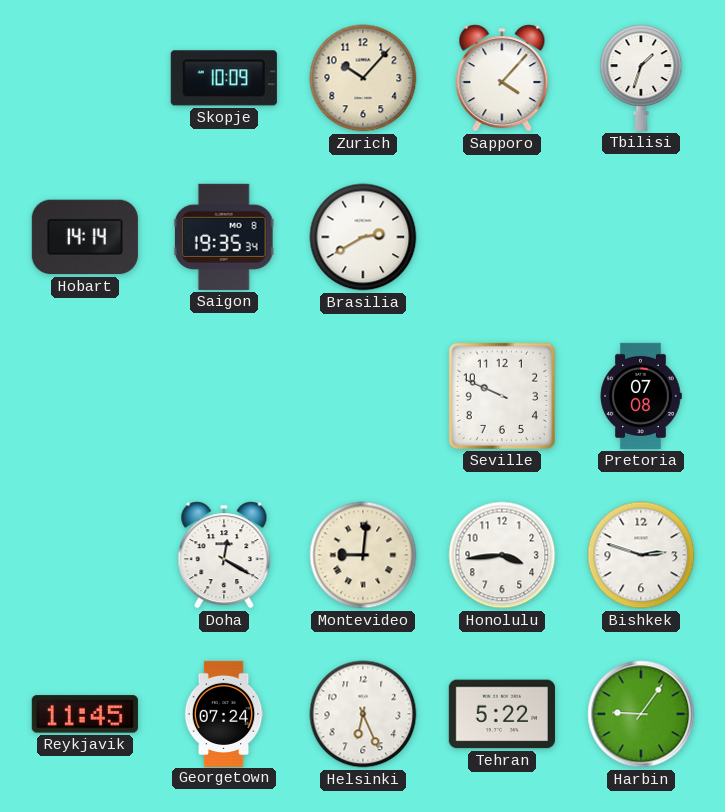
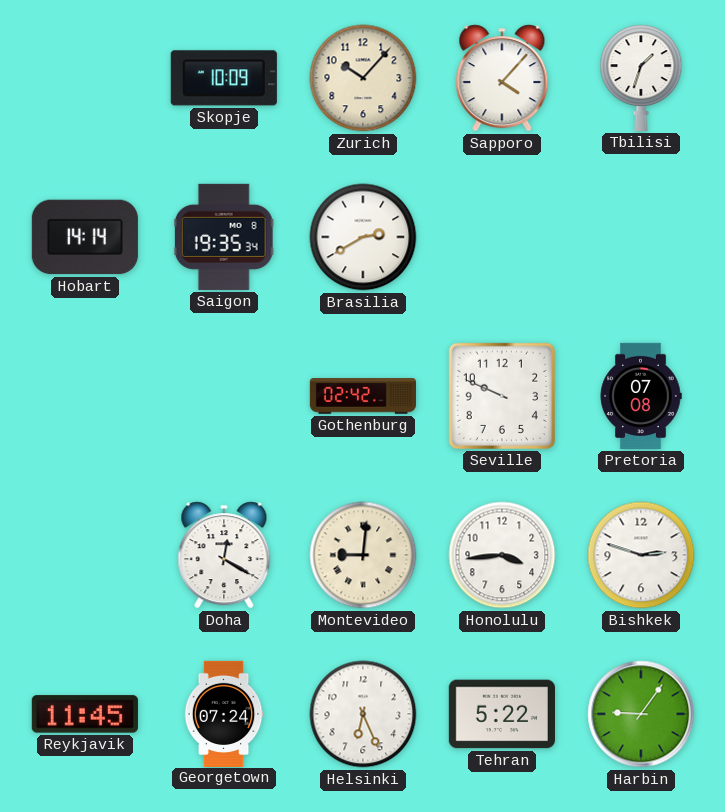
Gothenburg: none -> 02:42 (363, 396)
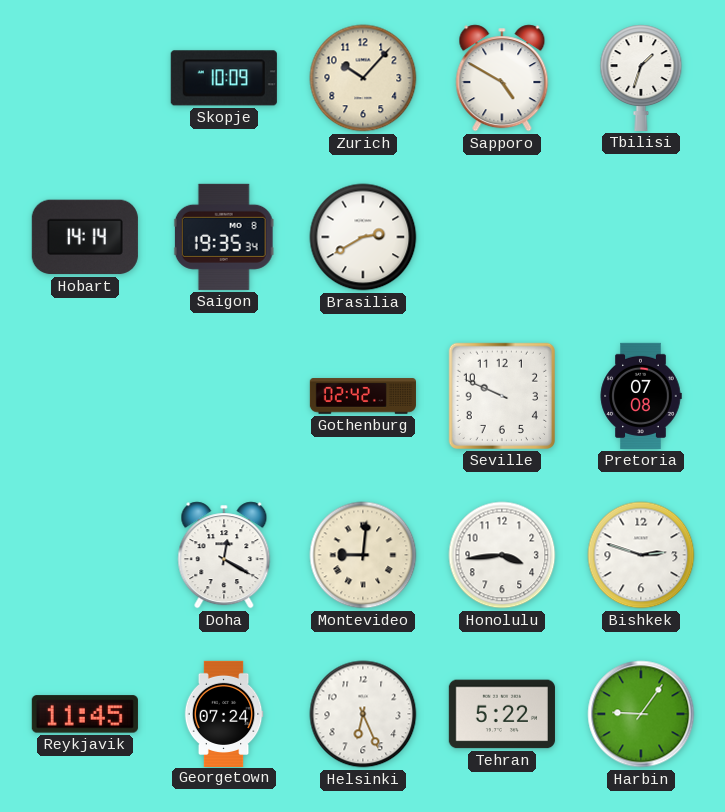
Sapporo: 4:07 -> 4:50 (502, 78)
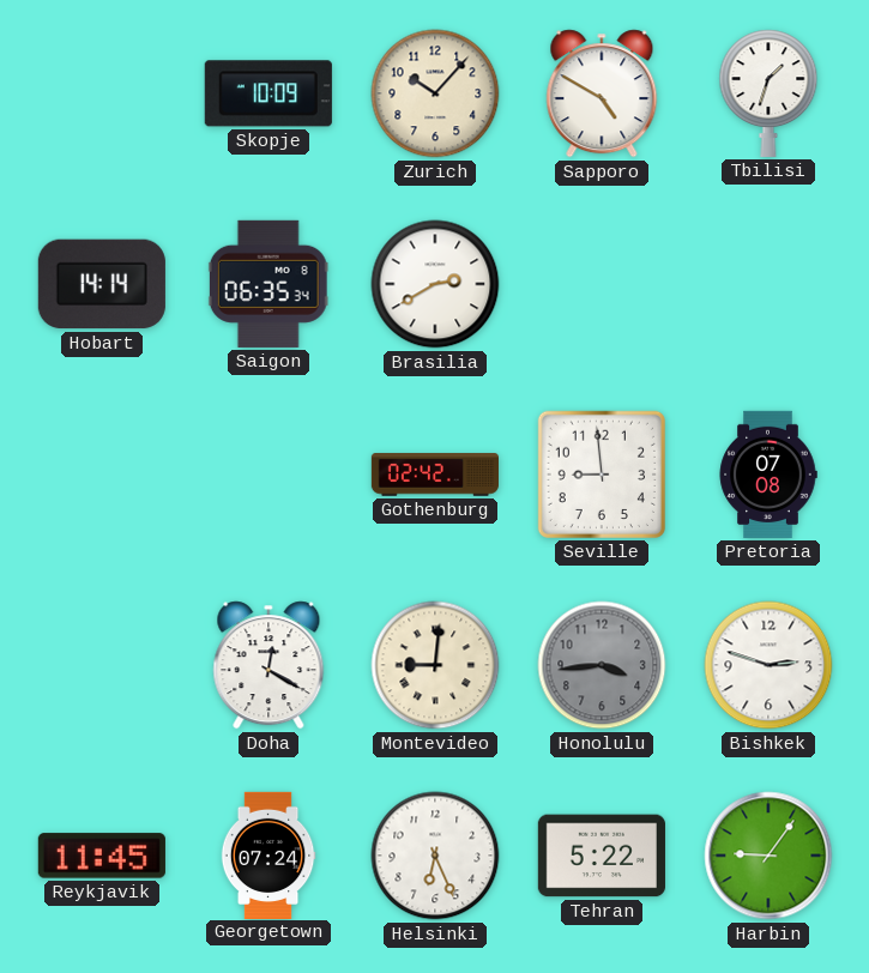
Saigon: 19:35 -> 06:35 (268, 284)
Seville: 9:49 -> 8:59 (602, 475)
Honolulu dial: white -> grey (602, 665)
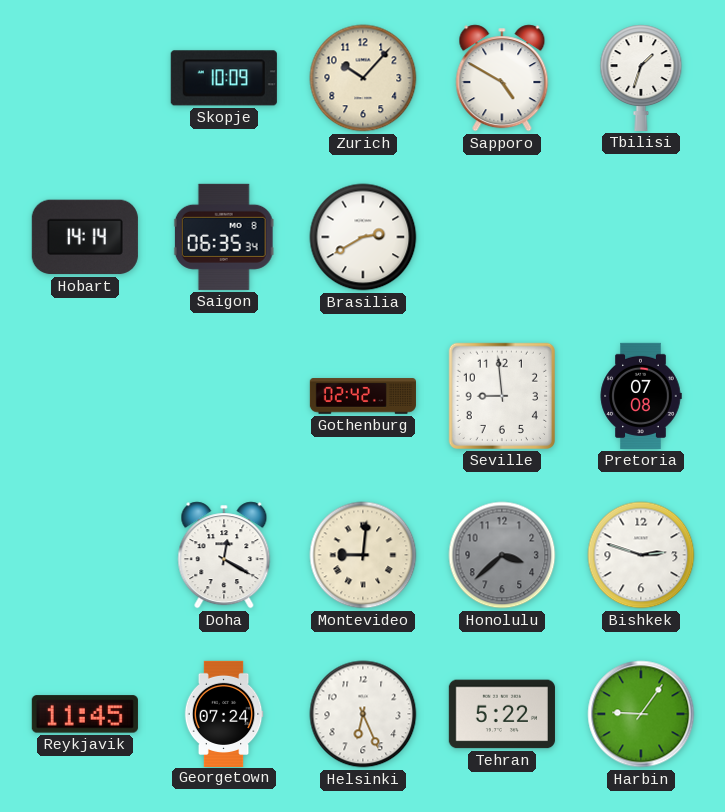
Honolulu: 3:44 -> 3:38 (502, 555)
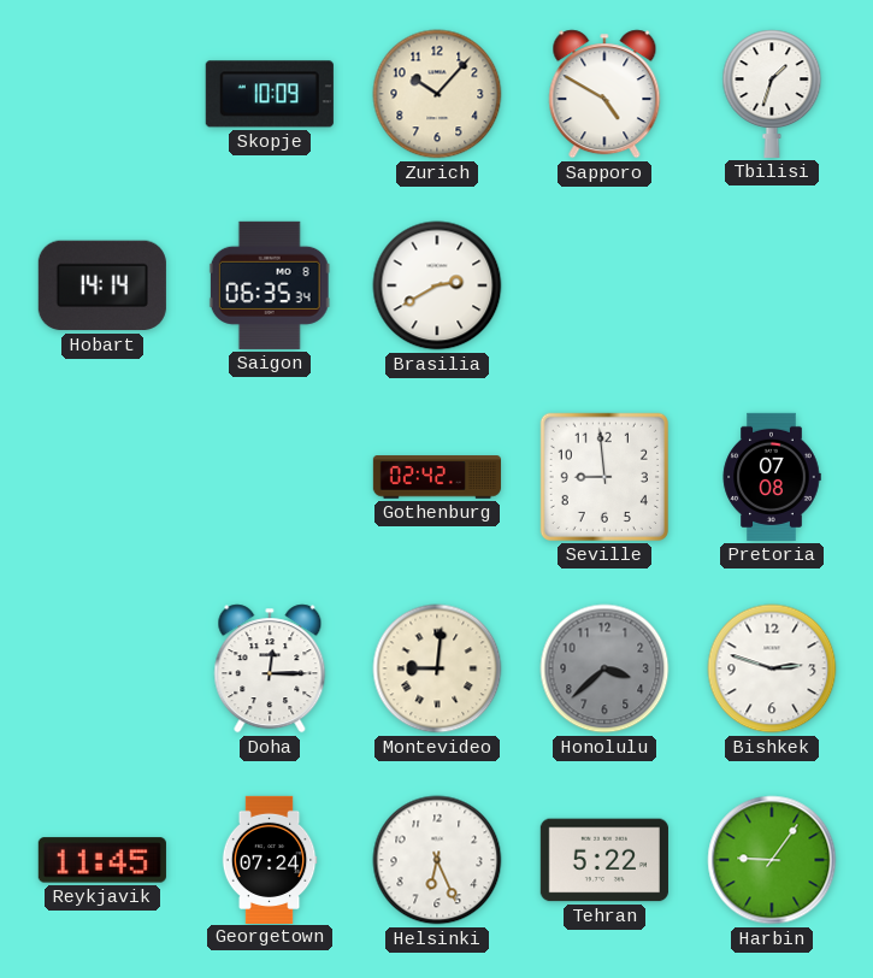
Doha: 12:20 -> 12:15 (270, 668)
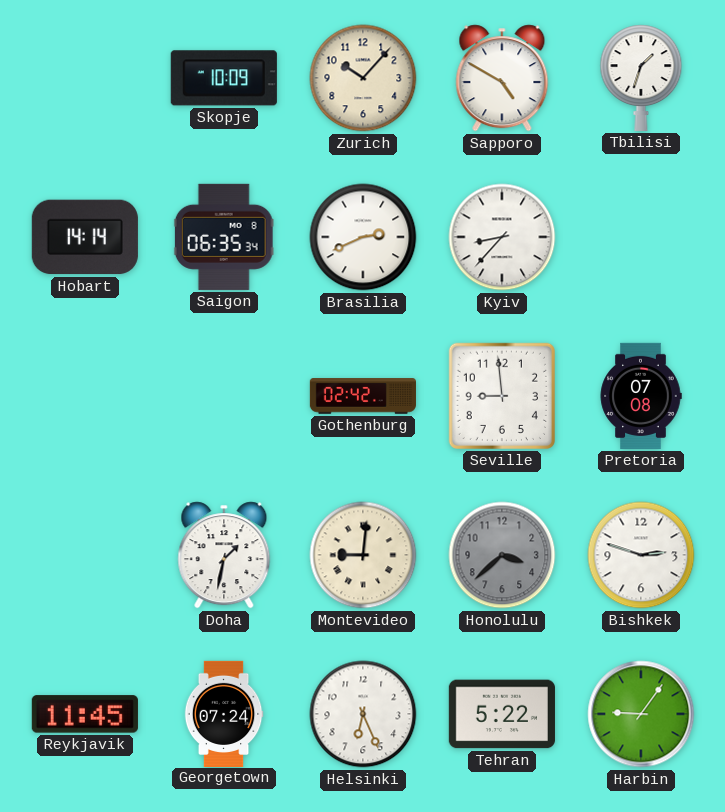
Brasilia: 2:40 -> 2:41 (363, 237)
Kyiv: none -> 8:37 (502, 237)
Doha: 12:15 -> 1:32 (224, 555)
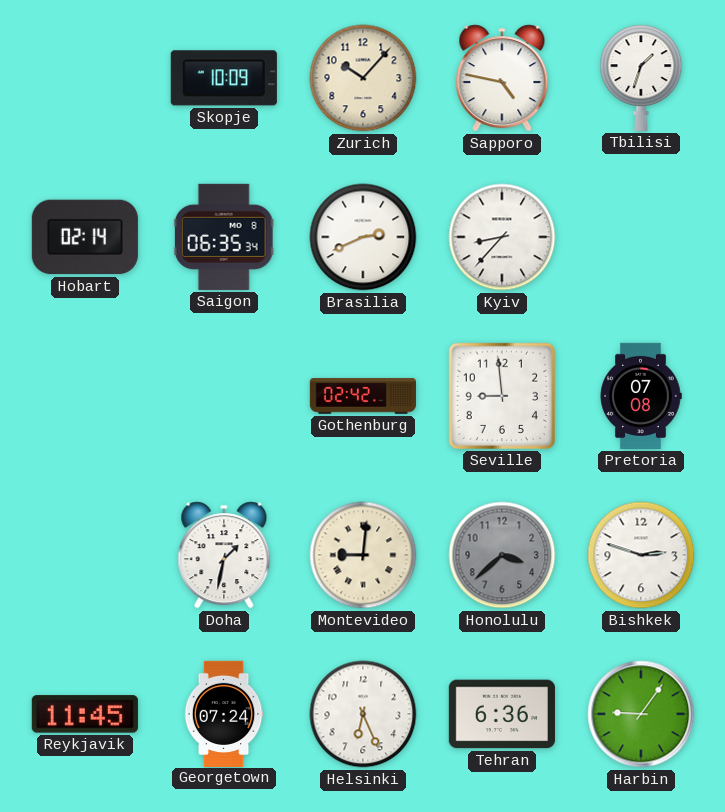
Sapporo: 4:50 -> 4:47 (502, 78)
Hobart: 14:14 -> 02:14 (85, 237)
Tehran: 5:22 -> 6:36 (502, 714)
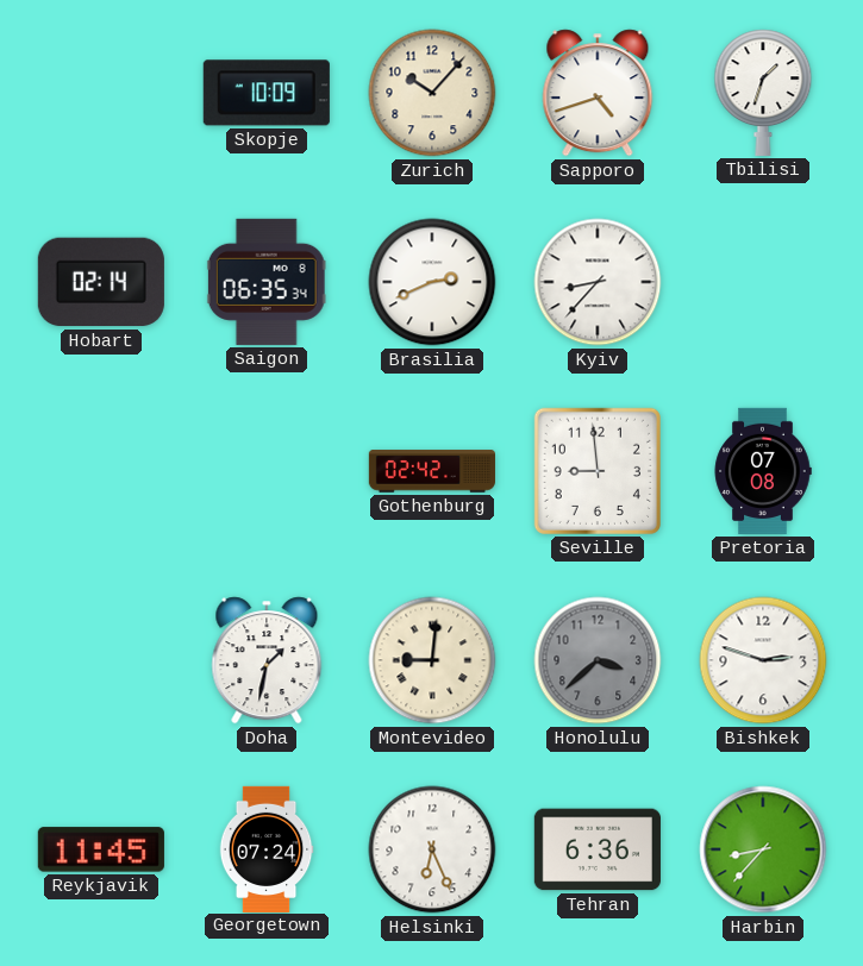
Sapporo: 4:47 -> 4:42 (598, 93)
Harbin: 9:06 -> 8:37 (763, 849)
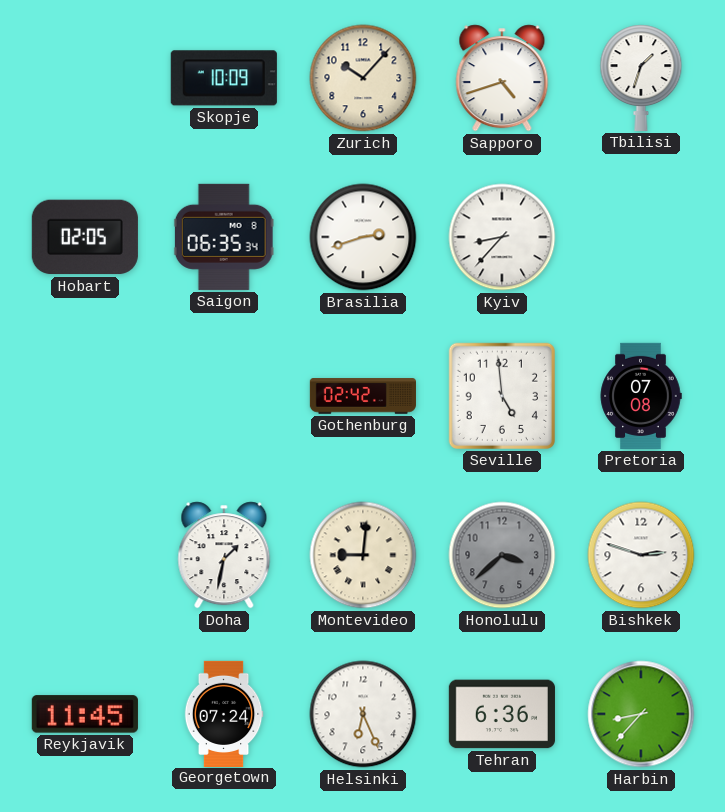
Hobart: 02:14 -> 02:05 (85, 237)
Brasilia: 2:41 -> 2:42 (363, 237)
Seville: 8:59 -> 4:59 (502, 396)
